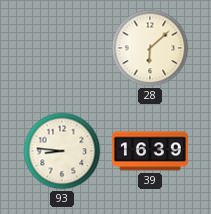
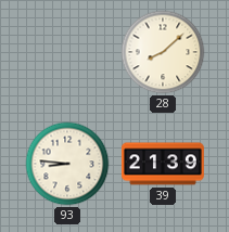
28: 6:08 -> 8:08 (163, 52)
39: 16:39 -> 21:39 (163, 164)
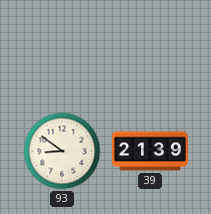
28: 8:08 -> none (163, 52)
93: 8:46 -> 8:51 (62, 151)
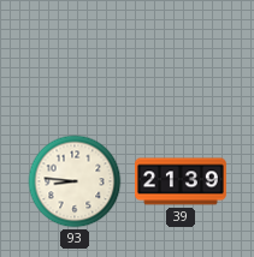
93: 8:51 -> 8:46 (75, 181)
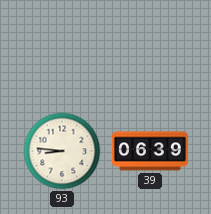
39: 21:39 -> 06:39 (150, 151)
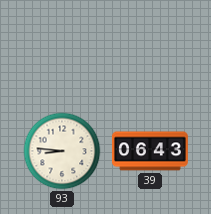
39: 06:39 -> 06:43 (150, 151)
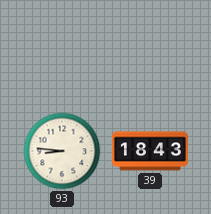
39: 06:43 -> 18:43 (150, 151)
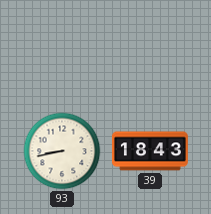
93: 8:46 -> 8:43 (62, 151)
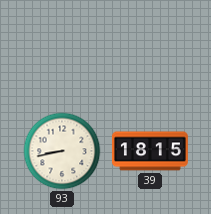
39: 18:43 -> 18:15 (150, 151)
